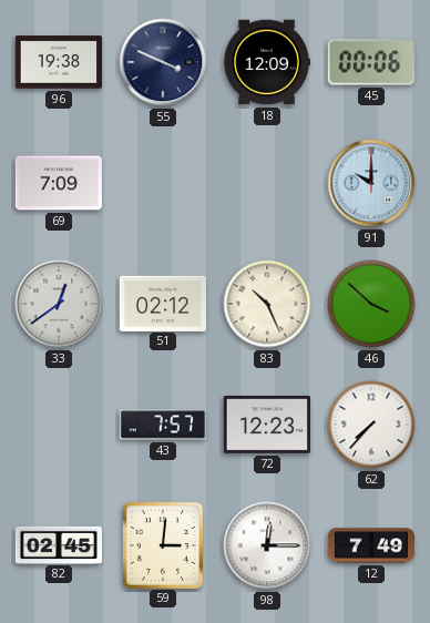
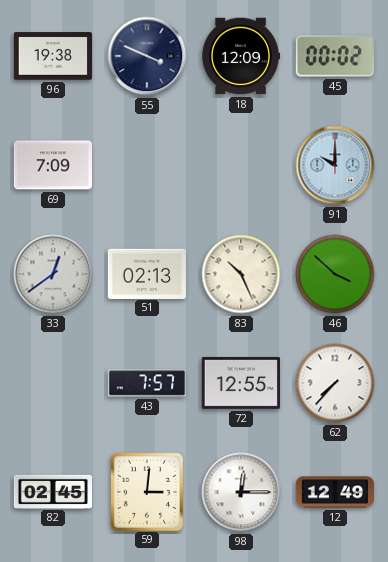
45: 00:06 -> 00:02 (335, 56)
51: 02:12 -> 02:13 (147, 273)
72: 12:23 -> 12:55 (241, 383)
12: 7:49 -> 12:49 (334, 492)
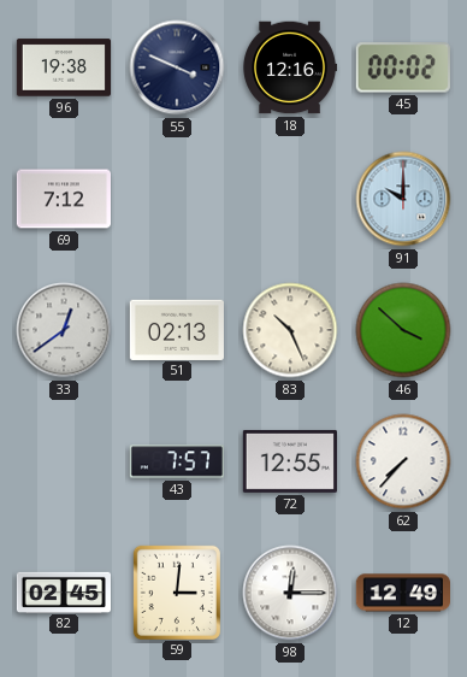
18: 12:09 -> 12:16 (289, 67)
69: 7:09 -> 7:12 (63, 199)
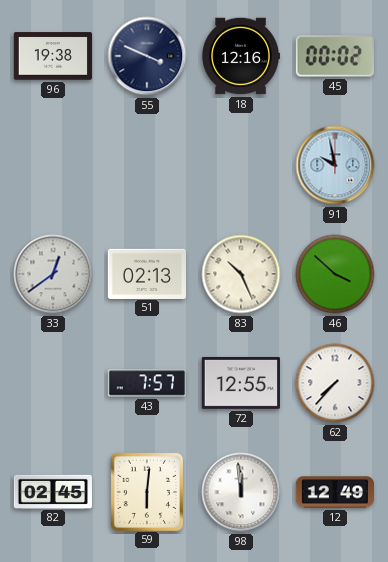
69: 7:12 -> none (63, 199)
91: 10:00 -> 9:58 (335, 165)
59: 3:01 -> 6:01 (147, 491)
98: 12:15 -> 11:59 (241, 492)
